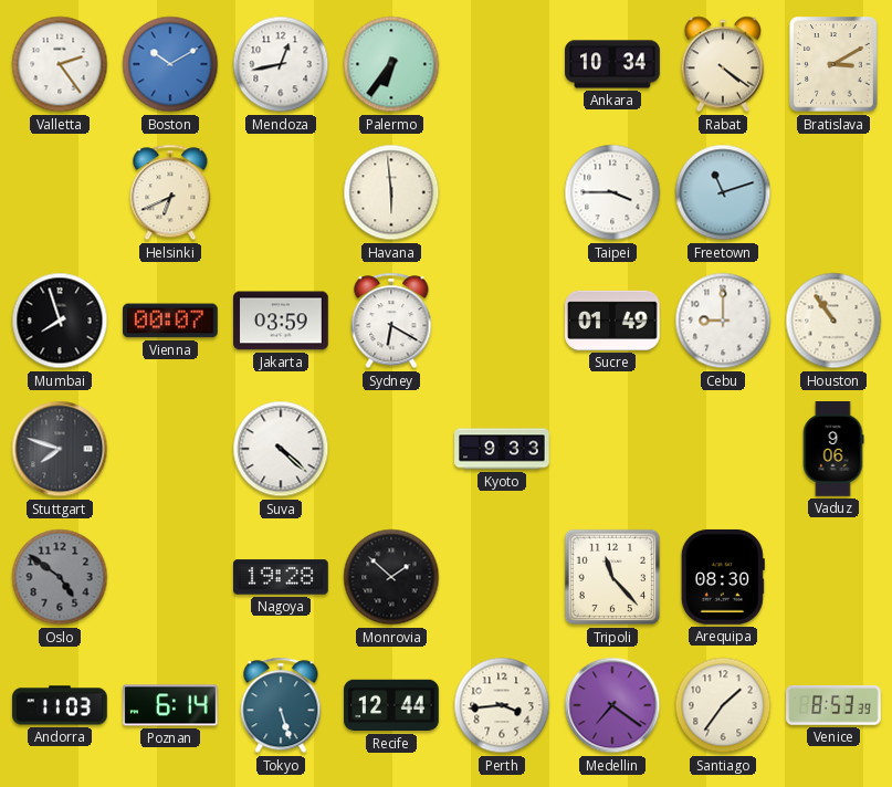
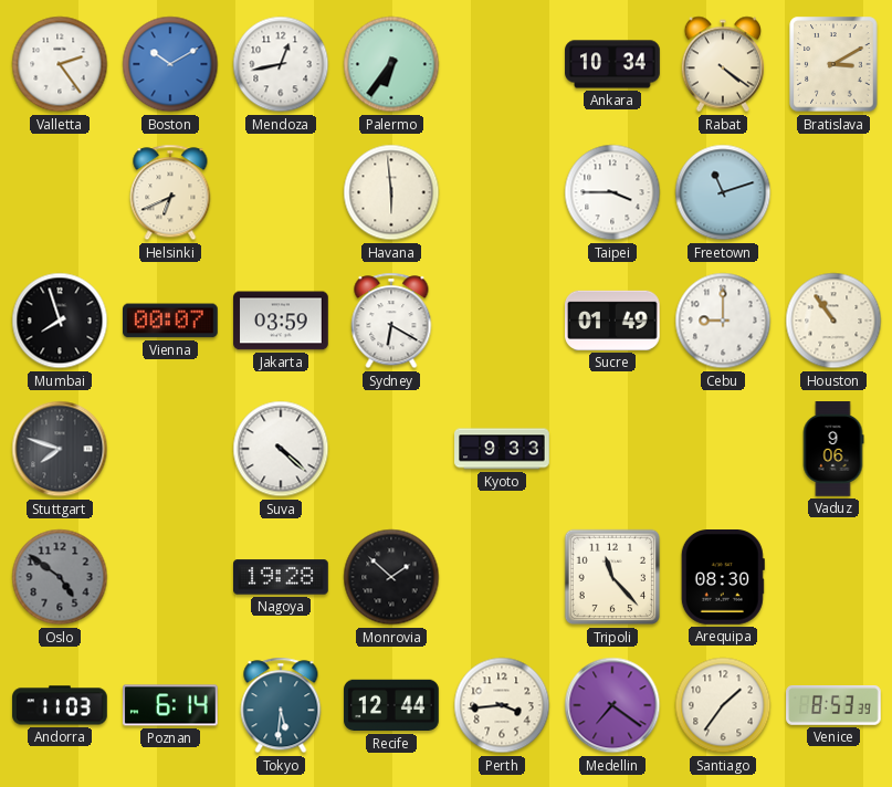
Tokyo: 5:27 -> 5:31 (281, 705)
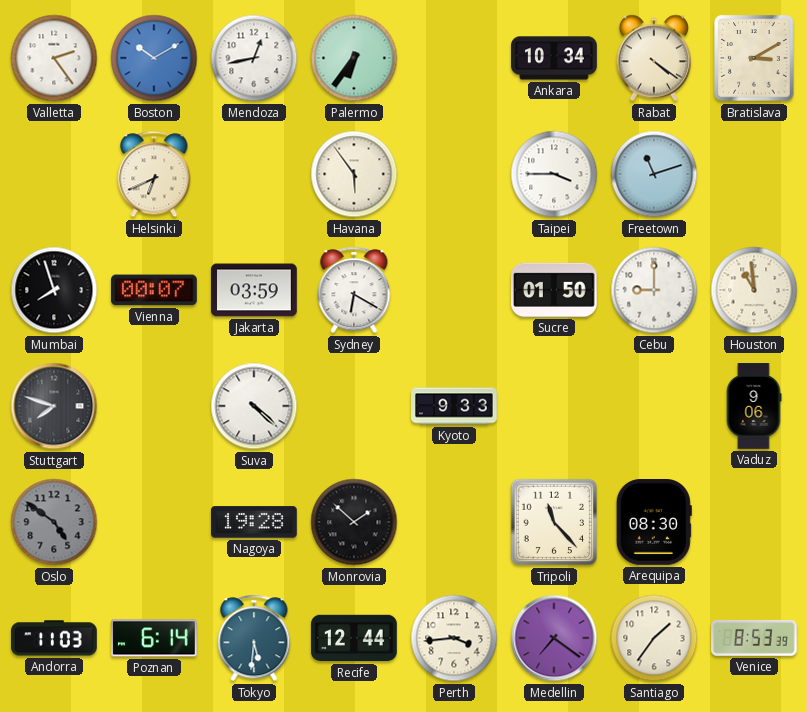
Havana: 5:59 -> 5:54 (354, 174)
Sucre: 01:49 -> 01:50 (555, 290)
Houston: 10:54 -> 10:59 (754, 290)
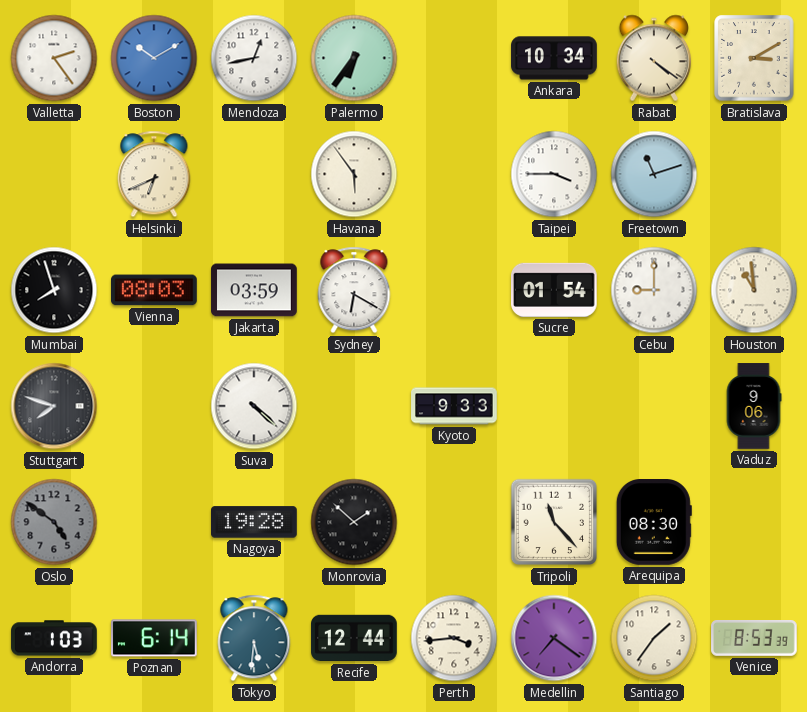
Vienna: 00:07 -> 08:03 (155, 290)
Sucre: 01:50 -> 01:54 (555, 290)
Andorra: 11:03 -> 1:03 (54, 638)
